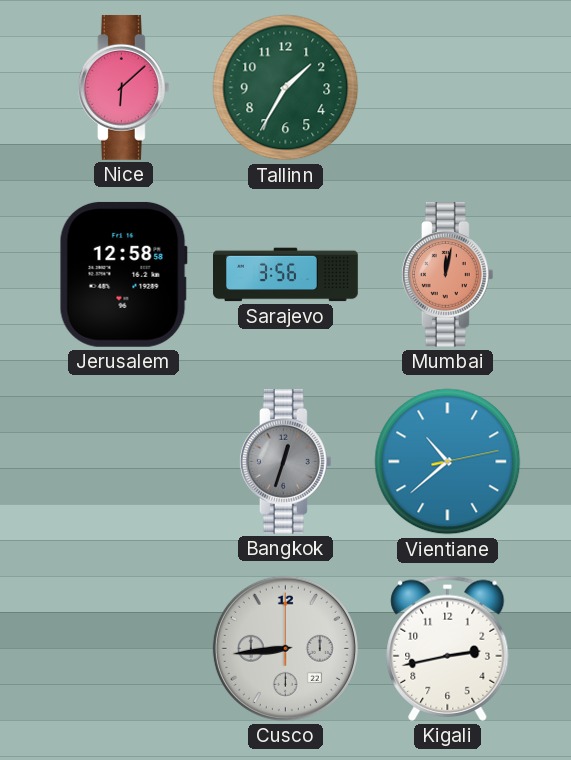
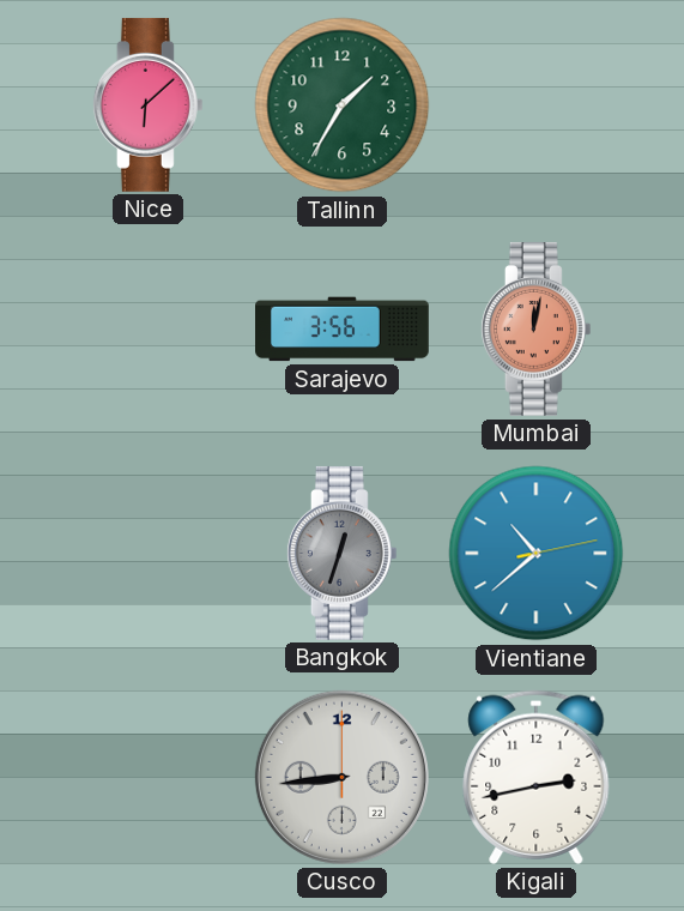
Jerusalem: 12:58 -> none (123, 274)
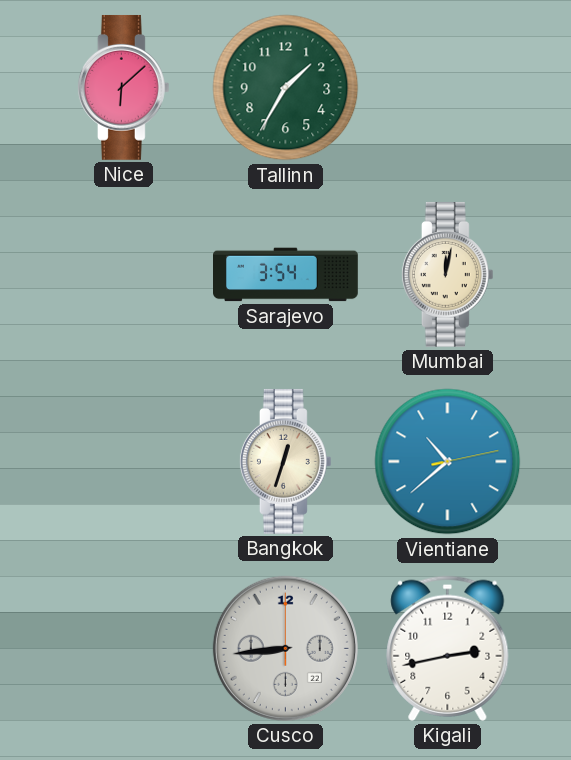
Sarajevo: 3:56 -> 3:54 (286, 275)
Mumbai dial: salmon -> cream (447, 274)
Bangkok dial: grey -> cream (285, 461)
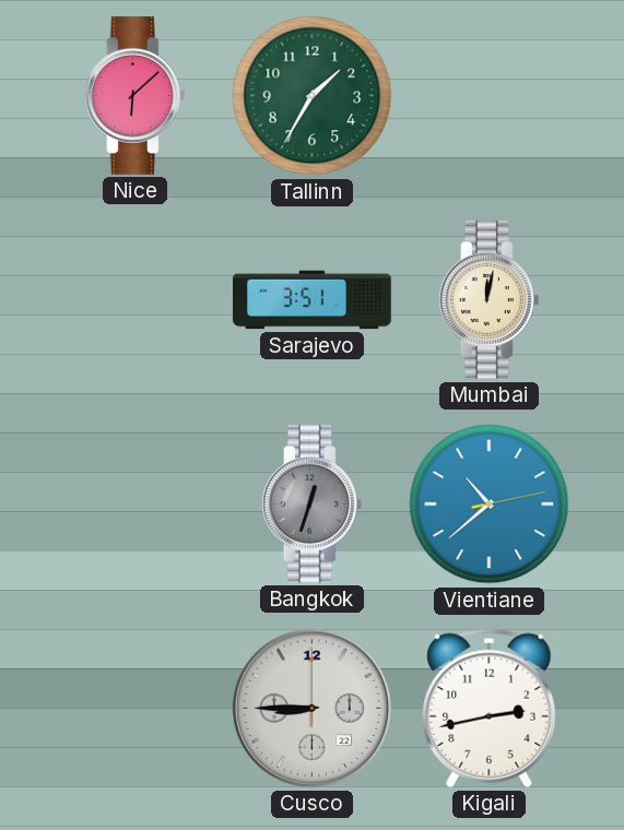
Sarajevo: 3:54 -> 3:51 (313, 300)
Bangkok dial: cream -> grey (311, 503)
Cusco: 8:44 -> 8:45 (311, 708)
